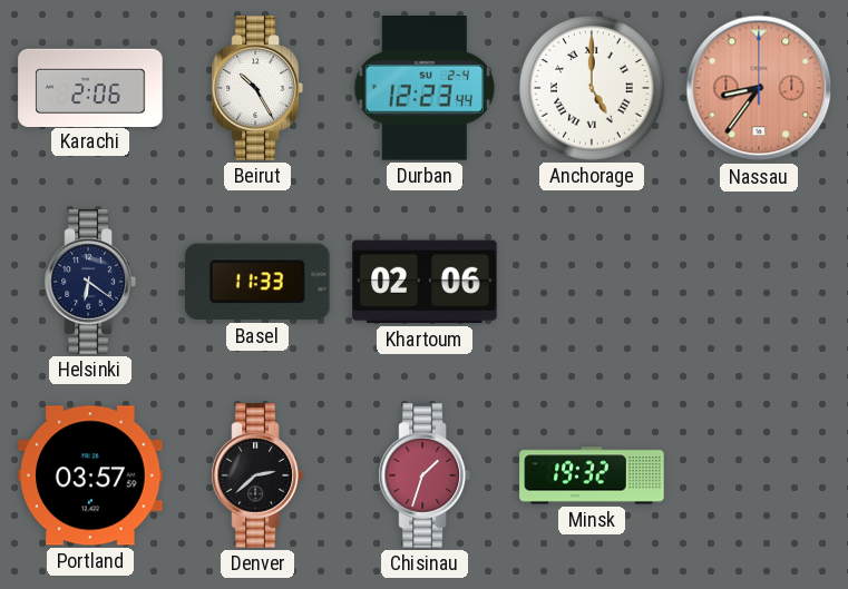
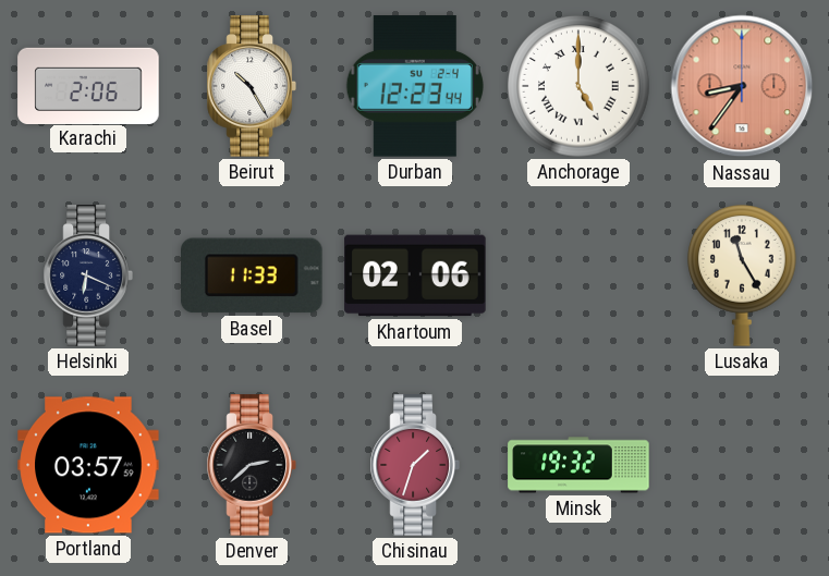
Helsinki: 6:21 -> 6:19 (88, 275)
Lusaka: none -> 11:25 (743, 277)
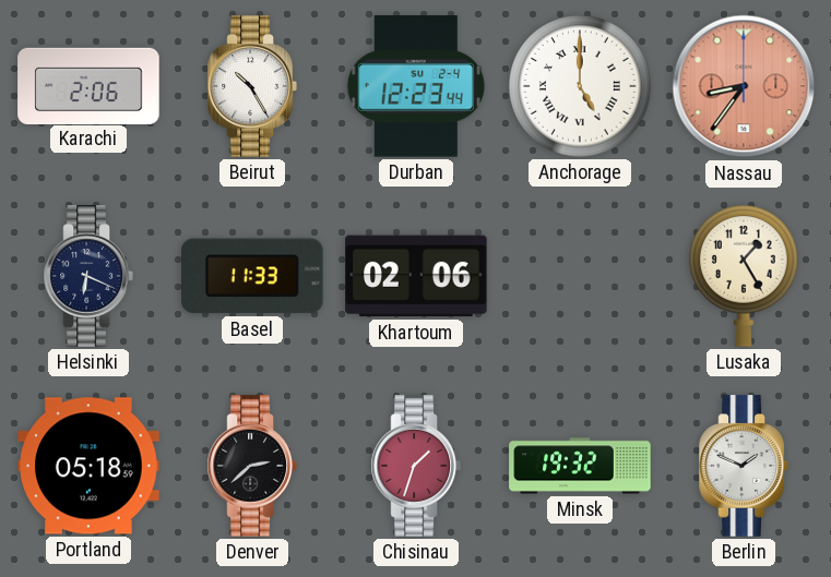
Lusaka: 11:25 -> 1:25 (745, 277)
Portland: 03:57 -> 05:18 (88, 466)
Berlin: none -> 1:49 (744, 466)
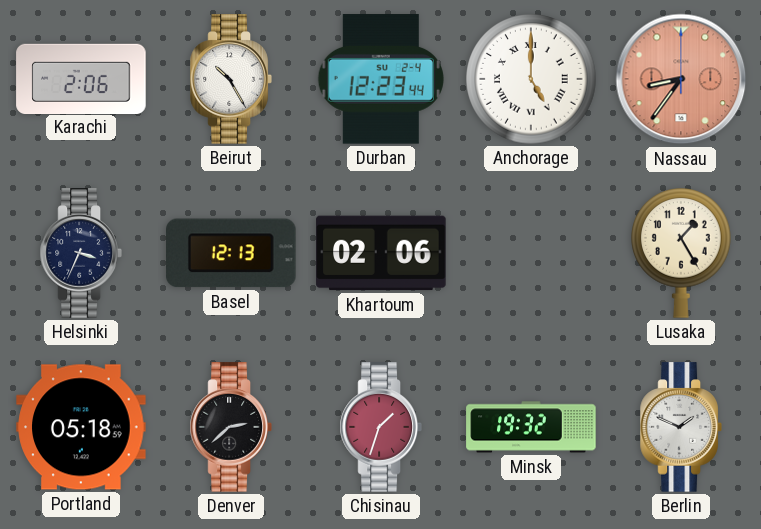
Helsinki: 6:19 -> 3:34 (81, 253)
Basel: 11:33 -> 12:13 (232, 253)
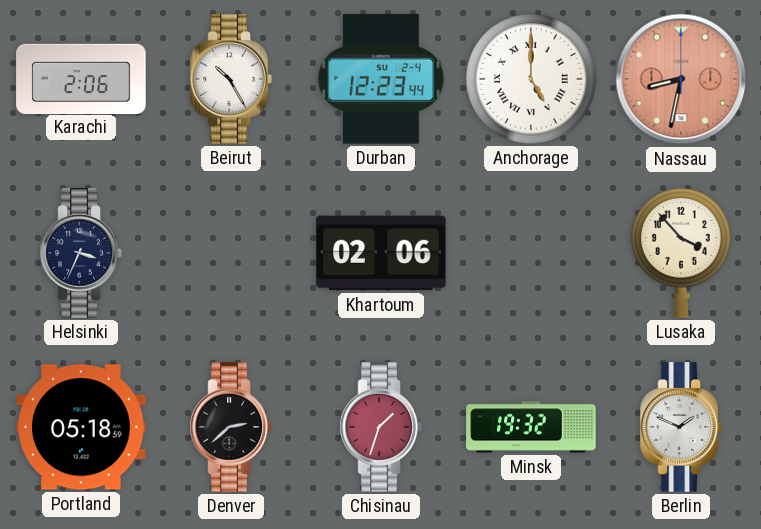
Nassau: 8:36 -> 8:32 (681, 79)
Basel: 12:13 -> none (232, 253)
Lusaka: 1:25 -> 3:53 (682, 254)
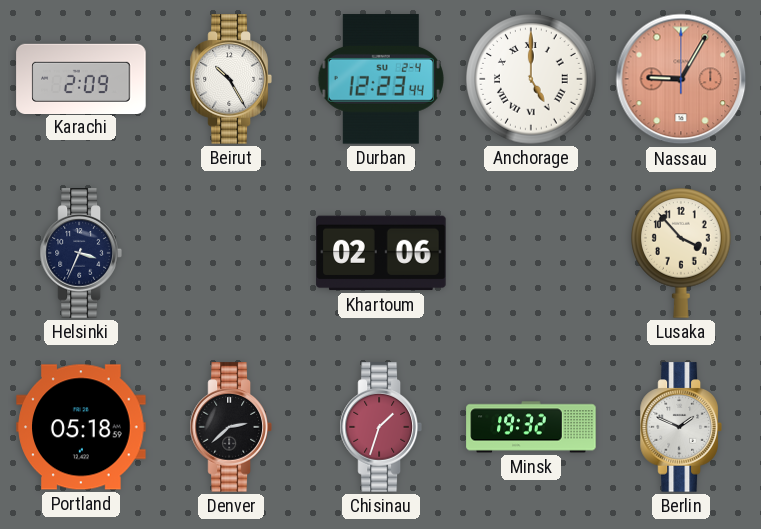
Karachi: 2:06 -> 2:09 (81, 78)
Nassau: 8:32 -> 9:05 (681, 79)
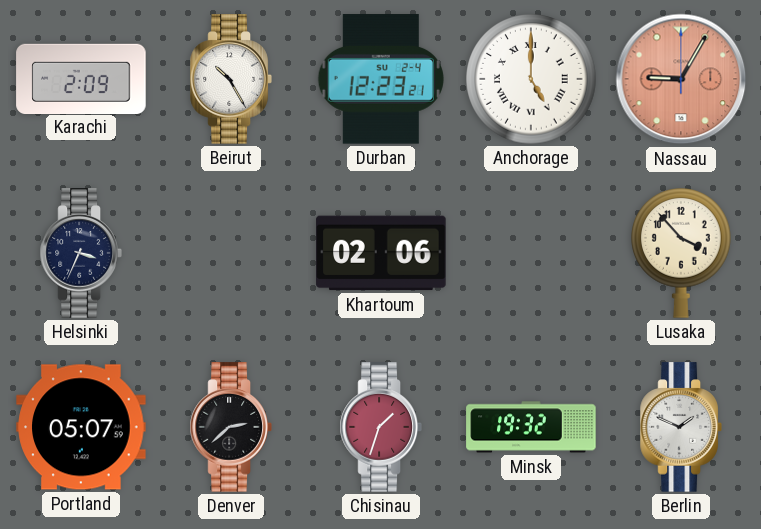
Durban: 12:23:44 -> 12:23:21 (381, 79)
Portland: 05:18 -> 05:07 (81, 427)
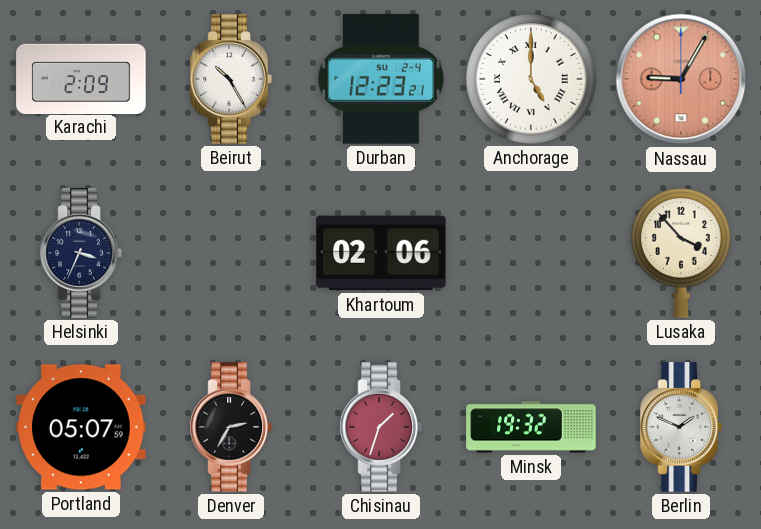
Denver: 2:38 -> 2:35 (231, 427)
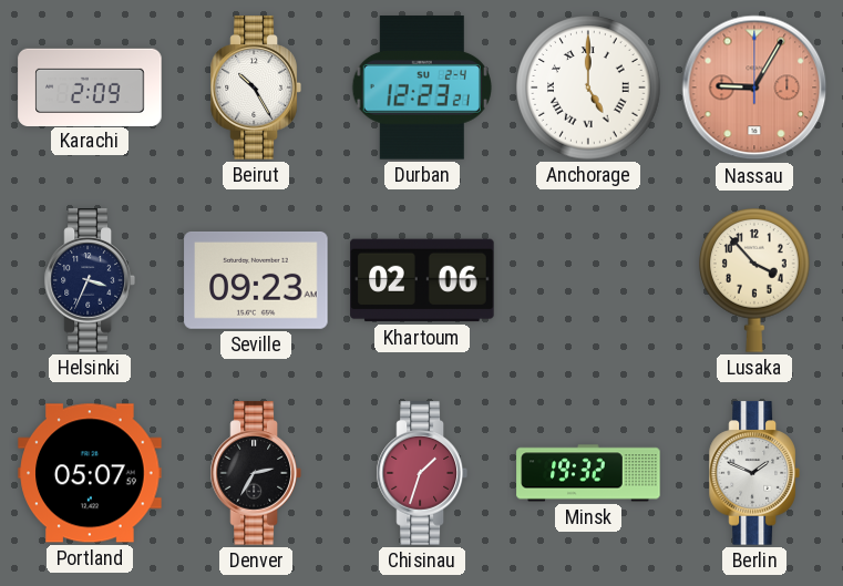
Seville: none -> 09:23 (256, 280)
